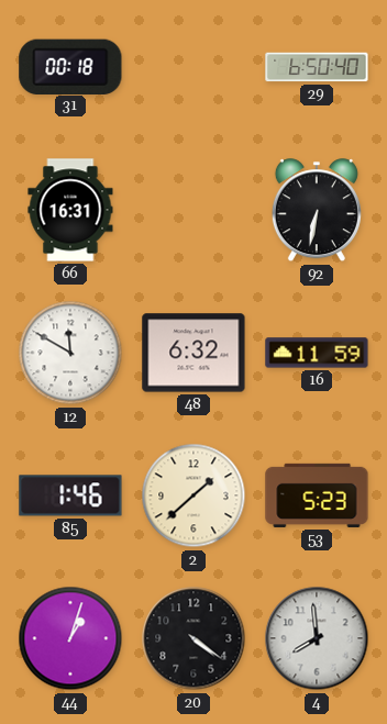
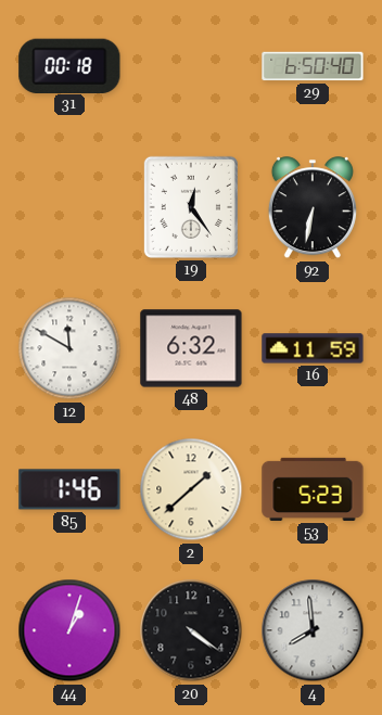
66: 16:31 -> none (70, 210)
19: none -> 12:24 (191, 207)
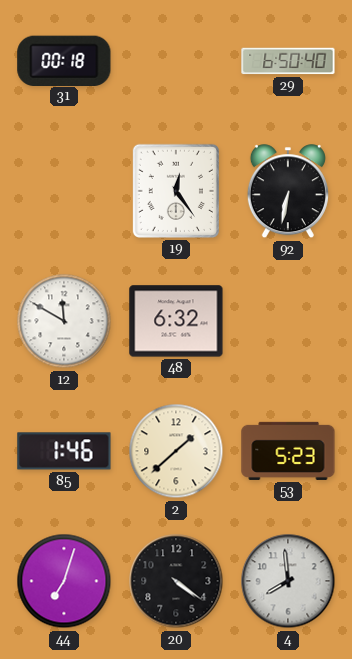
16: 11:59 -> none (313, 348)
44: 1:03 -> 7:03 (64, 581)
